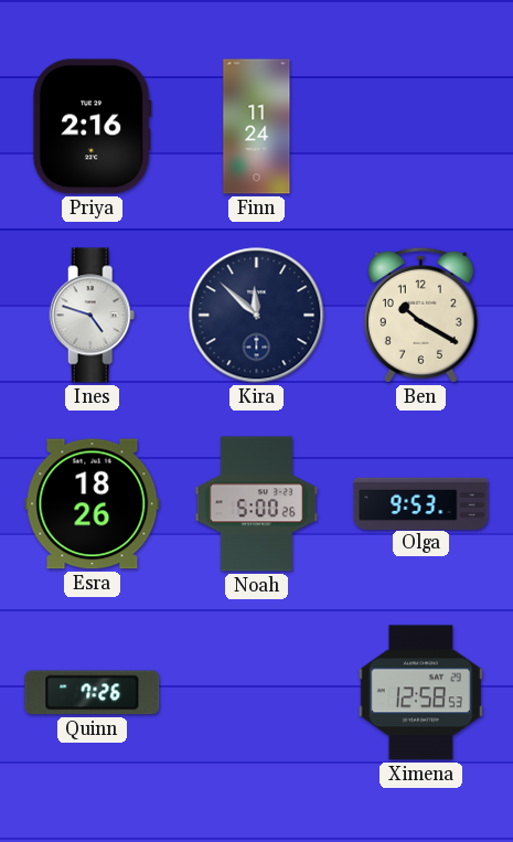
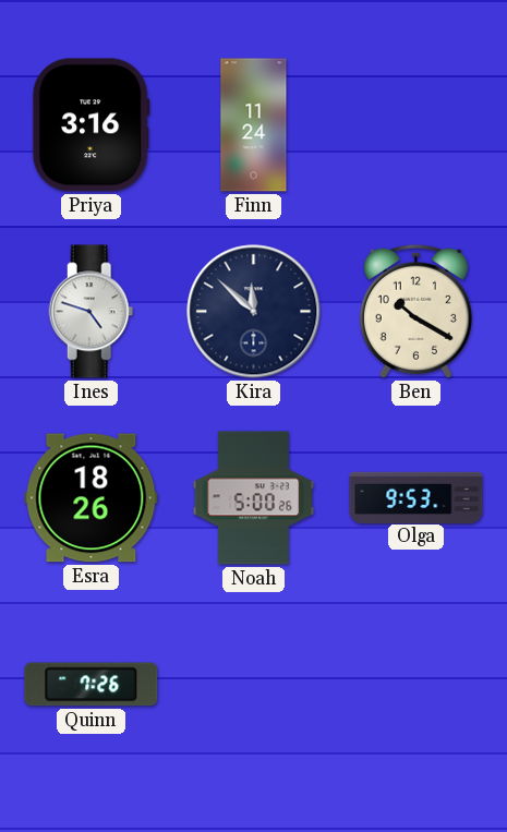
Priya: 2:16 -> 3:16 (90, 125)
Ximena: 12:58 -> none (420, 693)
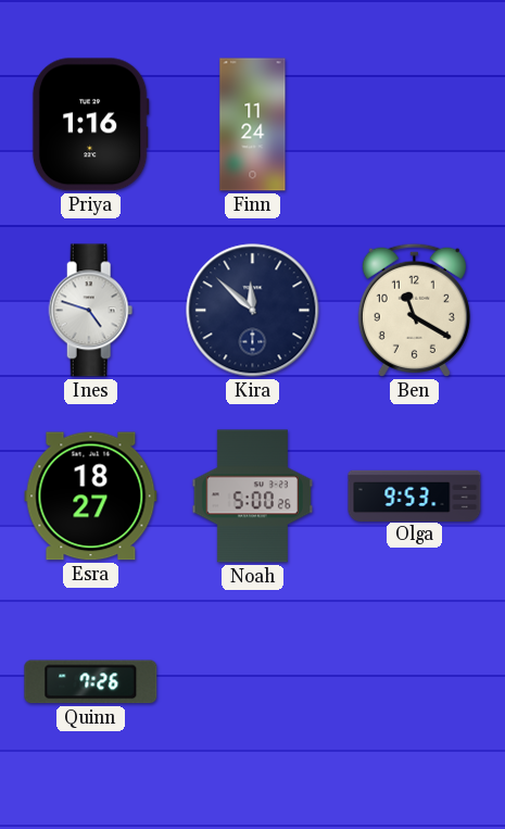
Priya: 3:16 -> 1:16 (90, 125)
Ben: 10:20 -> 11:20 (414, 310)
Esra: 18:26 -> 18:27 (91, 497)
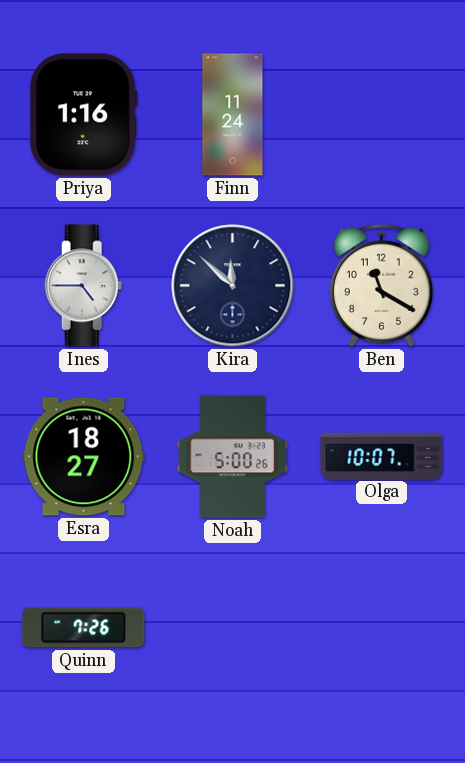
Ines: 4:48 -> 4:45 (84, 286)
Olga: 9:53 -> 10:07 (382, 456)
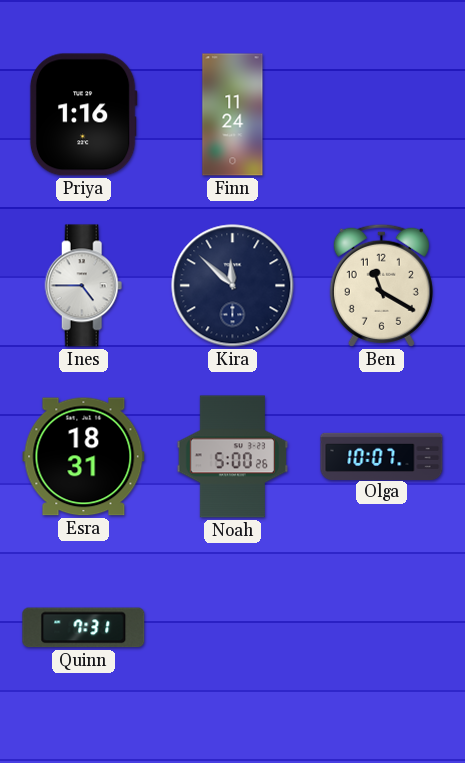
Esra: 18:27 -> 18:31 (84, 457)
Quinn: 7:26 -> 7:31 (84, 628)
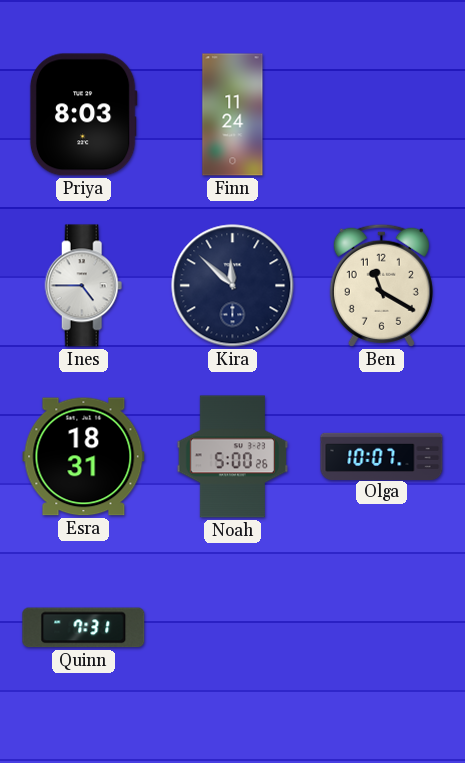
Priya: 1:16 -> 8:03 (83, 115)
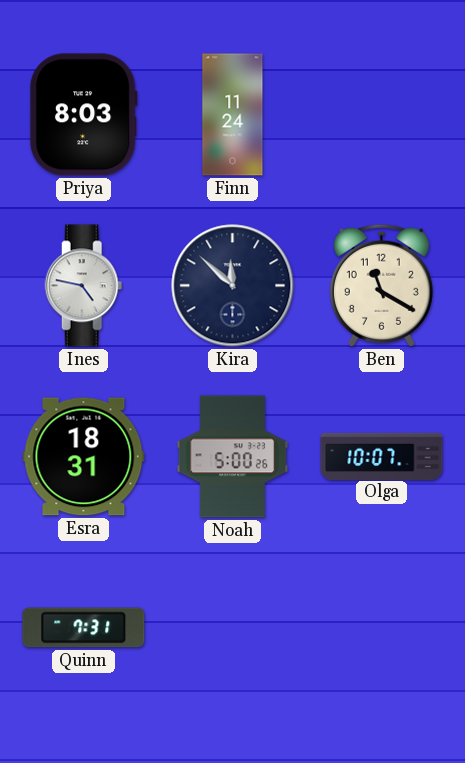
Ines: 4:45 -> 4:47 (84, 286)
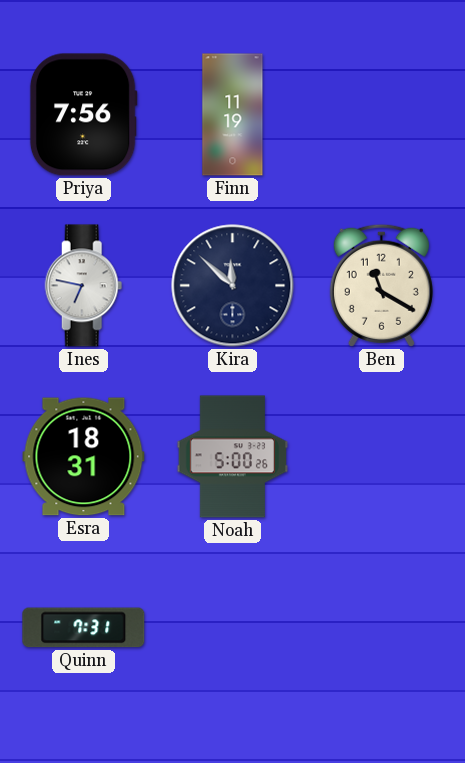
Priya: 8:03 -> 7:56 (83, 115)
Finn: 11:24 -> 11:19 (233, 115)
Ines: 4:47 -> 6:47 (84, 286)
Olga: 10:07 -> none (382, 456)
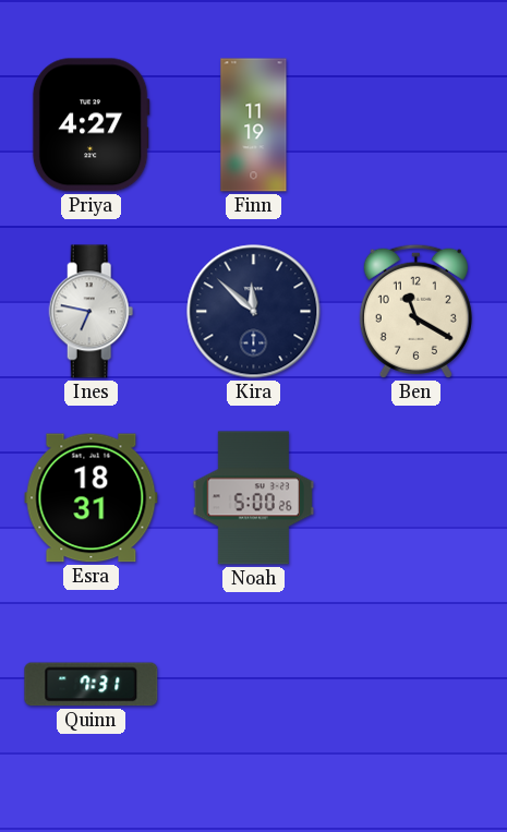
Priya: 7:56 -> 4:27 (90, 125)
